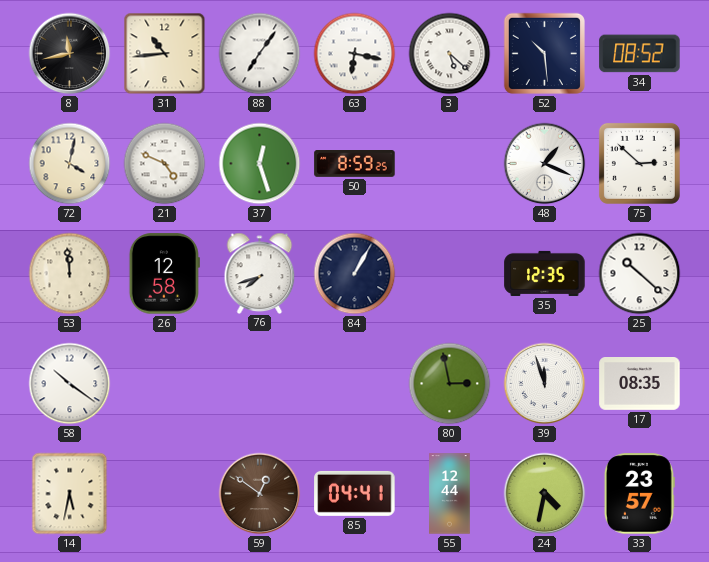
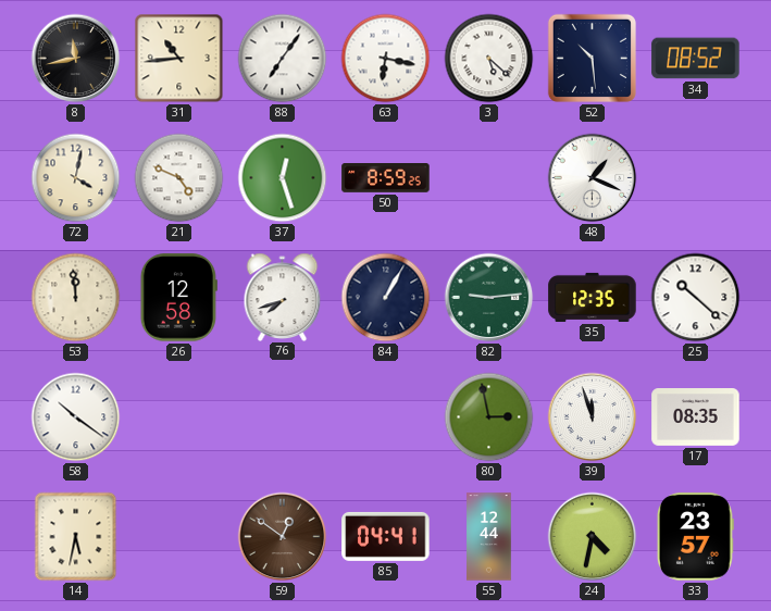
75: 2:52 -> none (639, 163)
82: none -> 9:14 (489, 298)
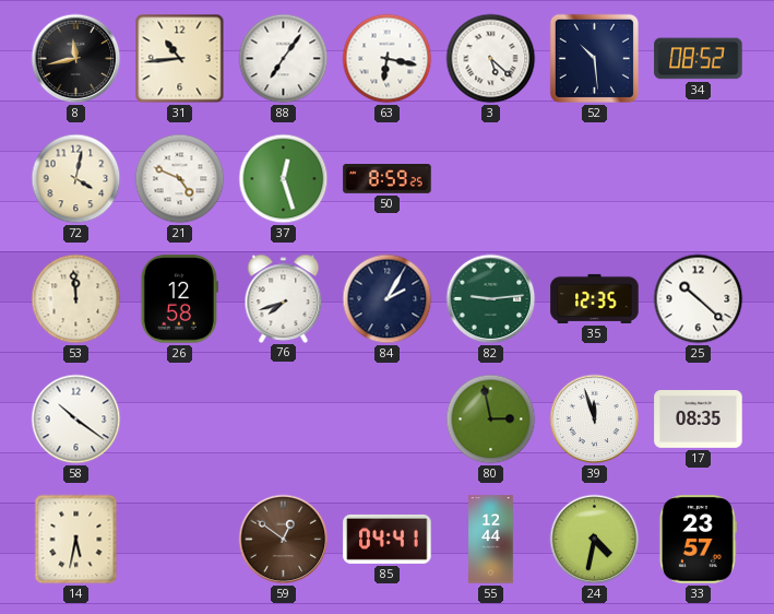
48: 1:19 -> none (593, 178)
84: 1:05 -> 2:05 (388, 299)
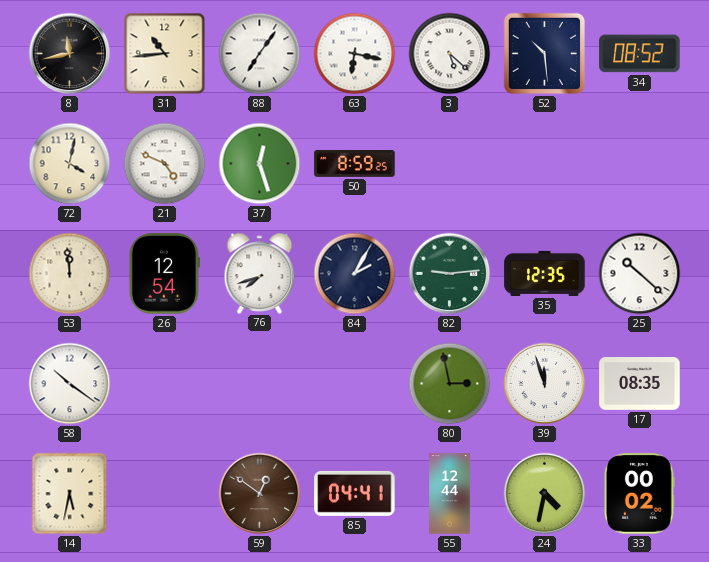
26: 12:58 -> 12:54 (164, 274)
33: 23:57 -> 00:02 (639, 494)
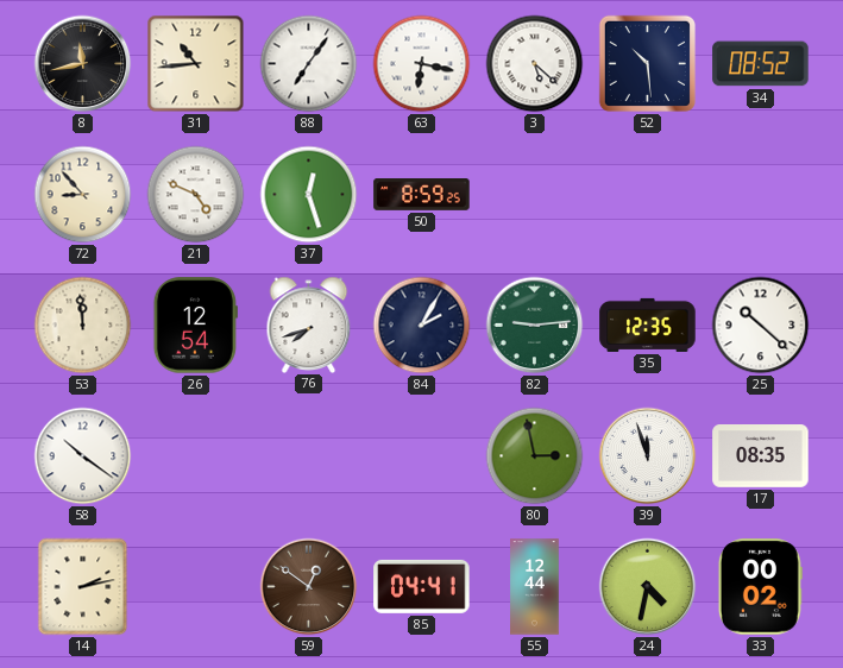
72: 4:02 -> 8:53 (83, 195)
14: 5:32 -> 2:13 (83, 587)
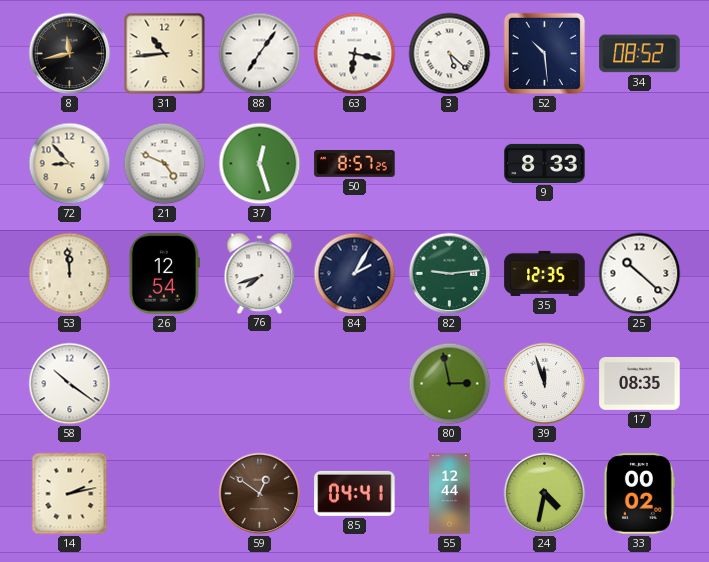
50: 8:59 -> 8:57 (355, 164)
9: none -> 8:33 (545, 163)
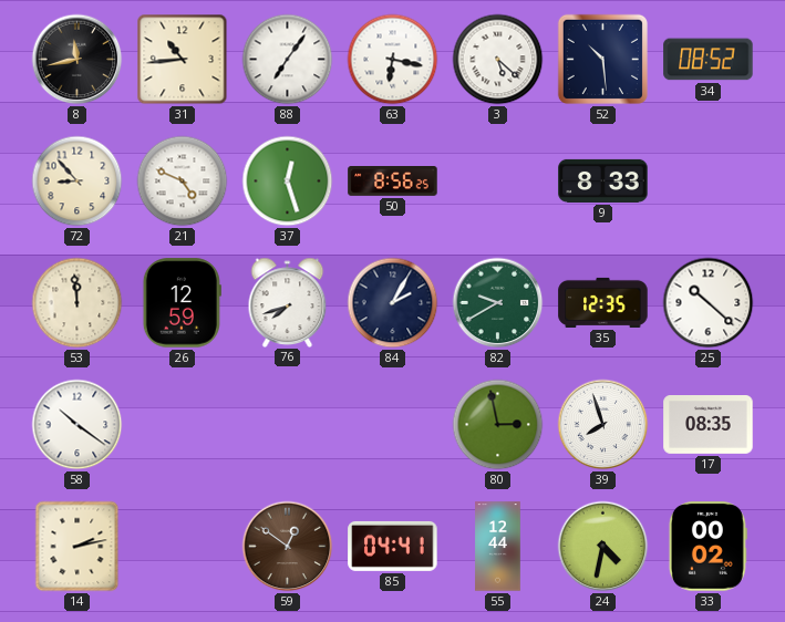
50: 8:57 -> 8:56 (393, 182)
26: 12:54 -> 12:59 (182, 303)
82: 9:14 -> 9:40 (498, 303)
39: 11:57 -> 7:57 (603, 425)
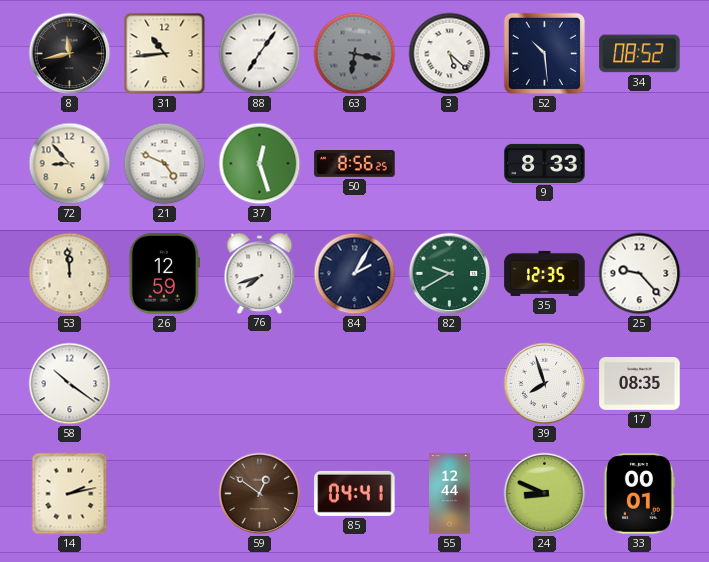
63 dial: white -> grey (355, 54)
25: 10:22 -> 9:23 (640, 274)
80: 2:58 -> none (498, 425)
24: 4:32 -> 8:49 (545, 494)
33: 00:02 -> 00:01 (639, 494)
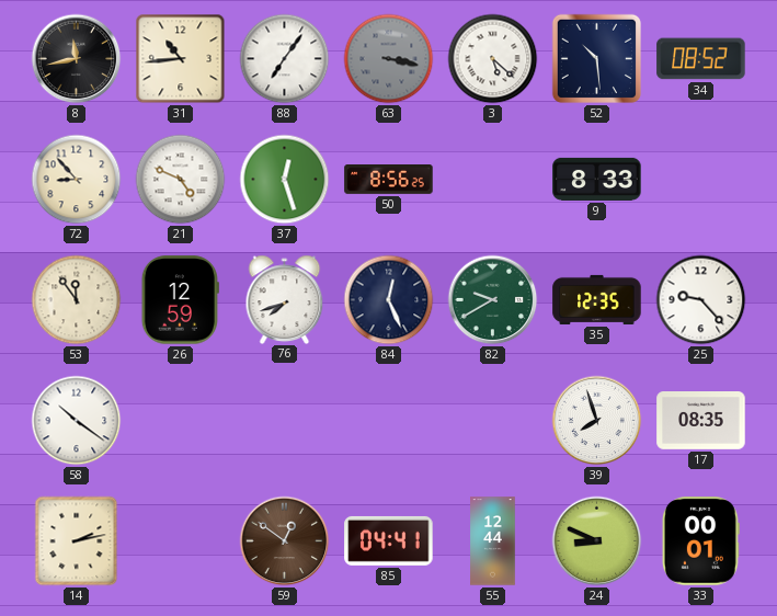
63: 6:17 -> 3:17 (389, 59)
53: 11:59 -> 11:54 (77, 300)
84: 2:05 -> 12:26 (389, 300)
